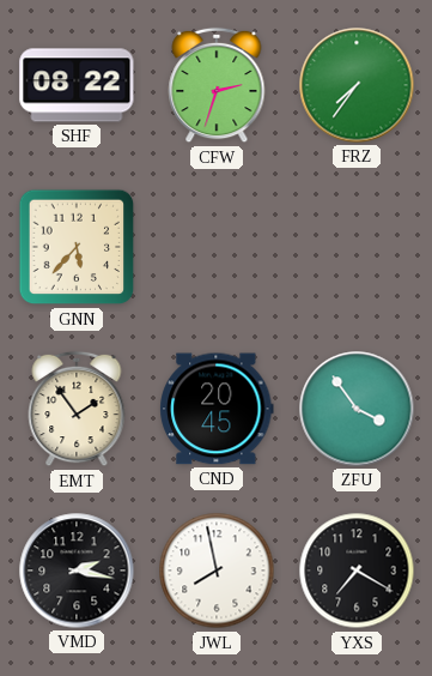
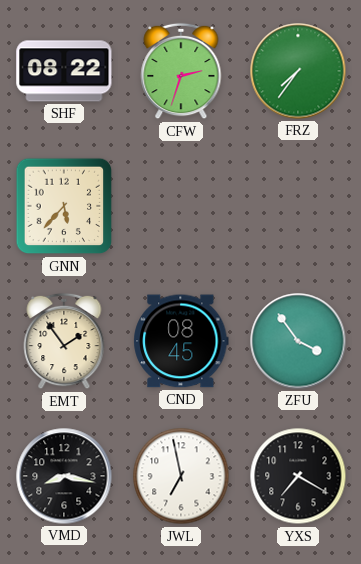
CND: 20:45 -> 08:45 (181, 341)
VMD: 2:17 -> 8:17 (64, 476)
JWL: 7:58 -> 6:58 (181, 476)
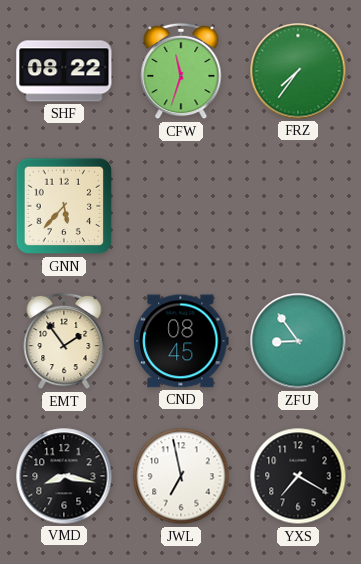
CFW: 2:33 -> 11:33 (181, 71)
ZFU: 3:54 -> 8:54 (298, 341)
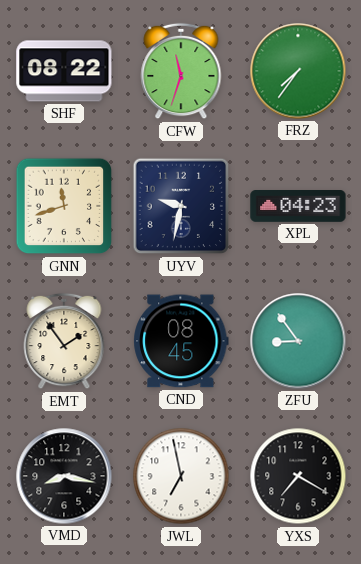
GNN: 5:37 -> 11:42 (64, 206)
UYV: none -> 9:32 (181, 206)
XPL: none -> 04:23 (298, 207)
